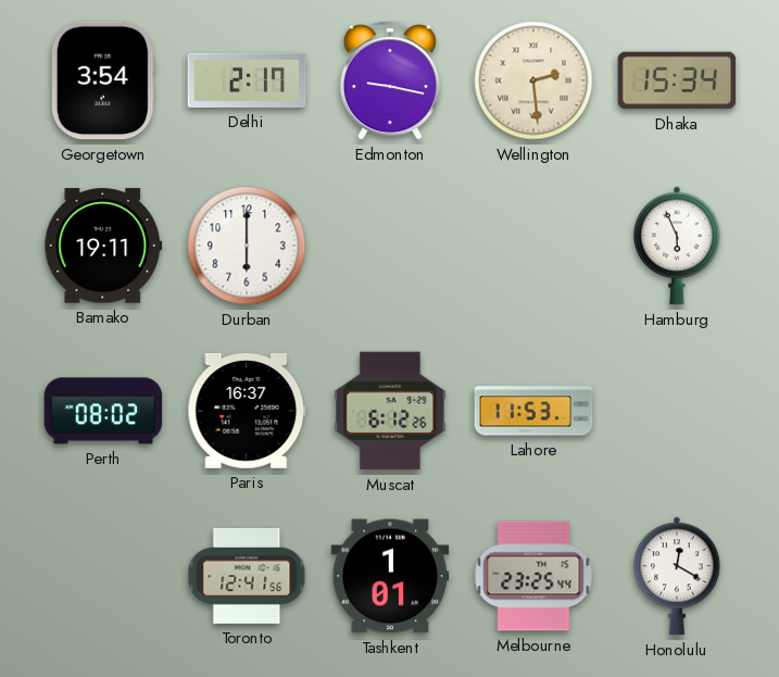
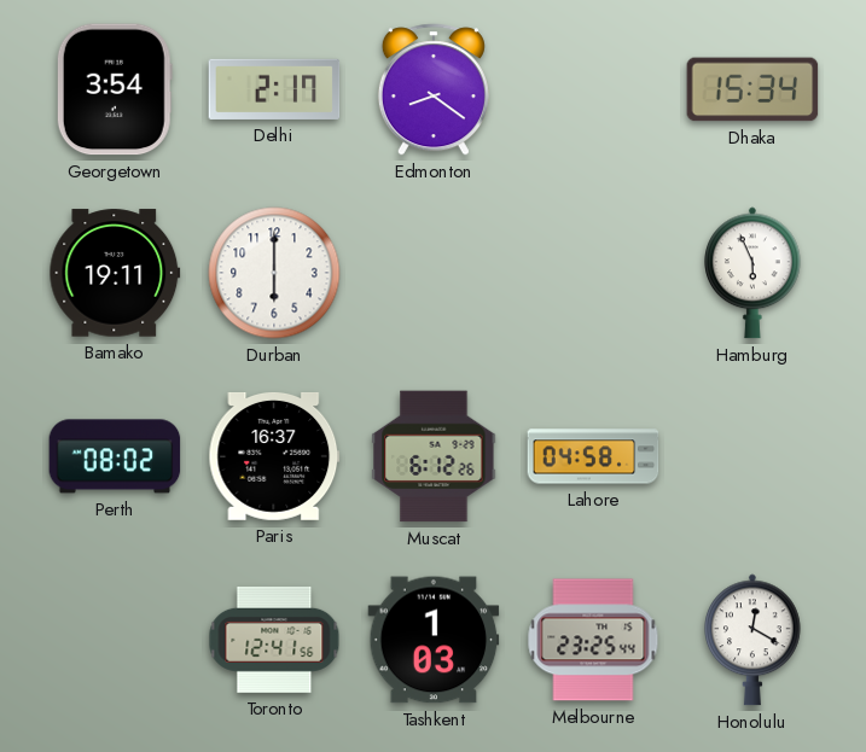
Edmonton: 9:17 -> 8:21 (434, 89)
Wellington: 2:29 -> none (533, 80)
Lahore: 11:53 -> 04:58 (593, 456)
Tashkent: 1:01 -> 1:03 (434, 640)
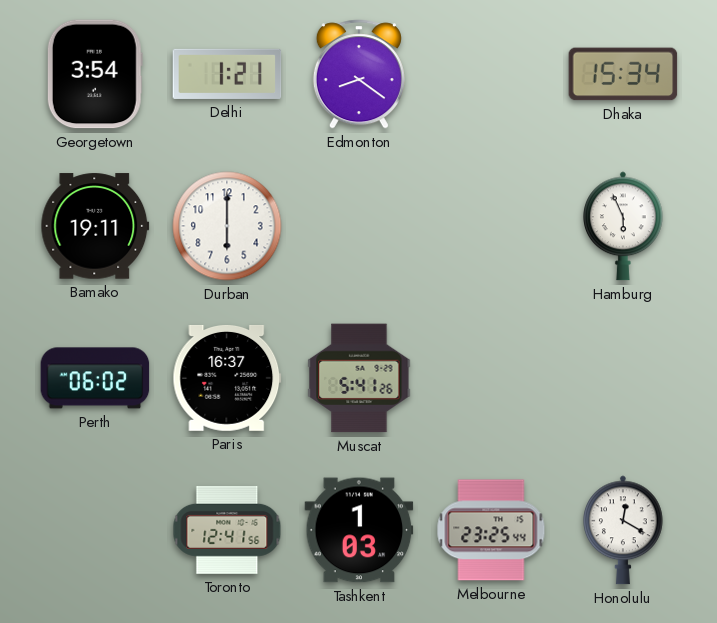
Delhi: 2:17 -> 1:21 (227, 74)
Perth: 08:02 -> 06:02 (95, 378)
Muscat: 6:12 -> 5:41 (359, 378)
Lahore: 04:58 -> none (593, 456)
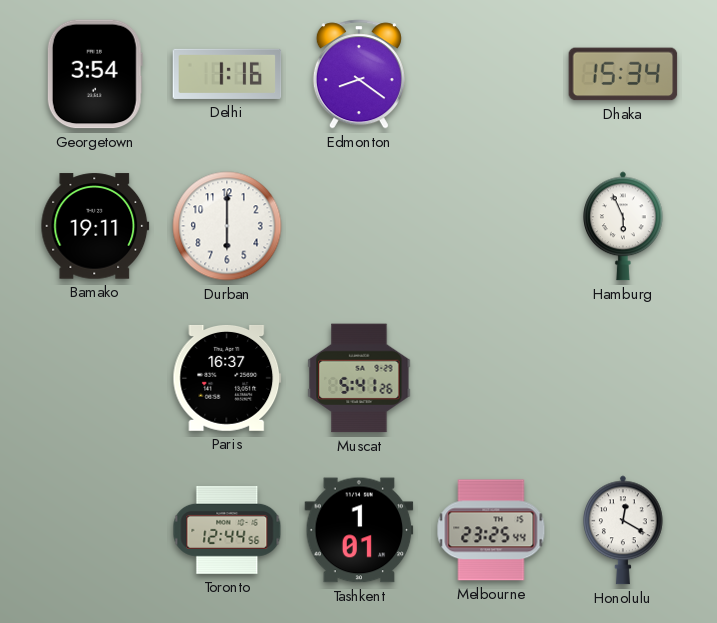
Delhi: 1:21 -> 1:16 (227, 74)
Perth: 06:02 -> none (95, 378)
Toronto: 12:41 -> 12:44 (227, 530)
Tashkent: 1:03 -> 1:01 (359, 530)
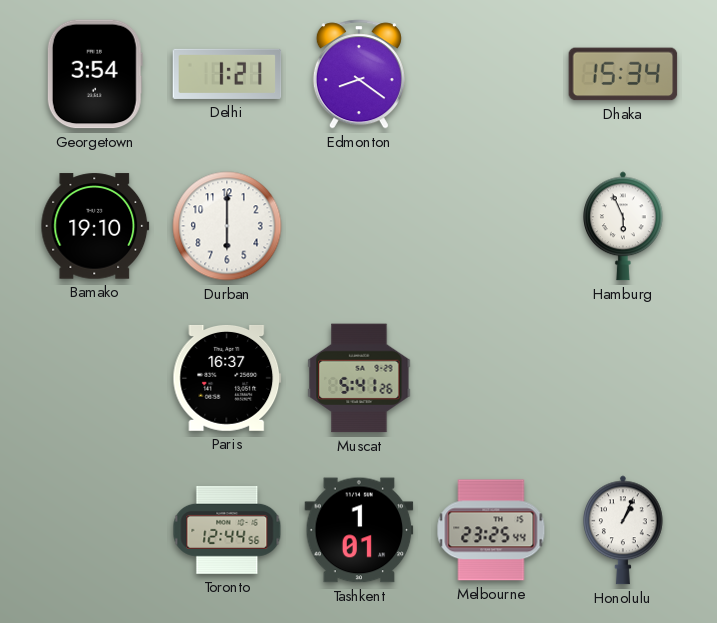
Delhi: 1:16 -> 1:21 (227, 74)
Bamako: 19:11 -> 19:10 (95, 226)
Honolulu: 12:20 -> 1:04 (624, 530)
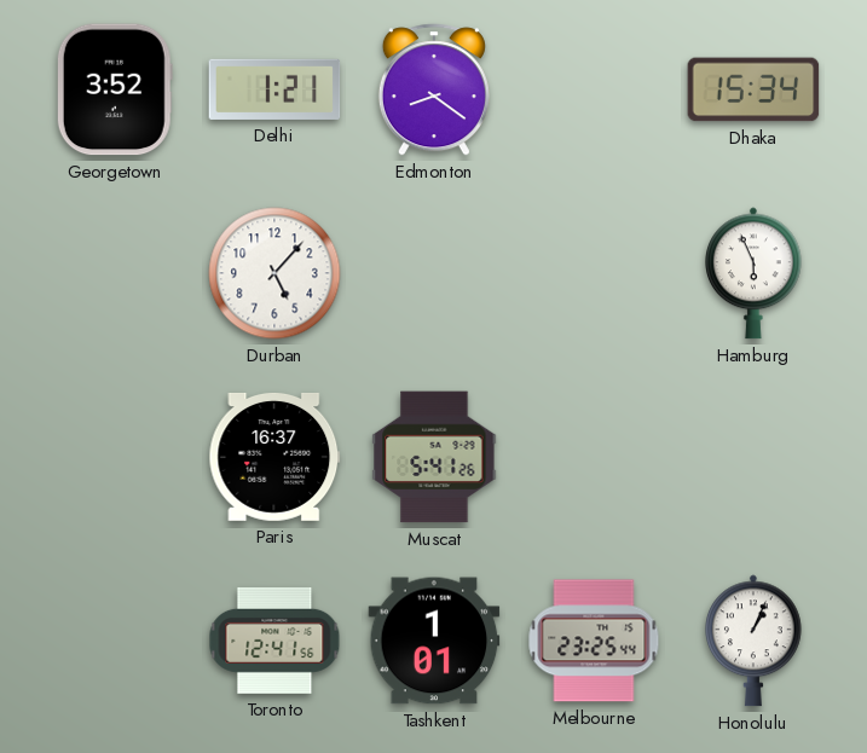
Georgetown: 3:54 -> 3:52 (115, 89)
Bamako: 19:10 -> none (95, 226)
Durban: 6:00 -> 5:07 (274, 273)
Toronto: 12:44 -> 12:41 (274, 641)
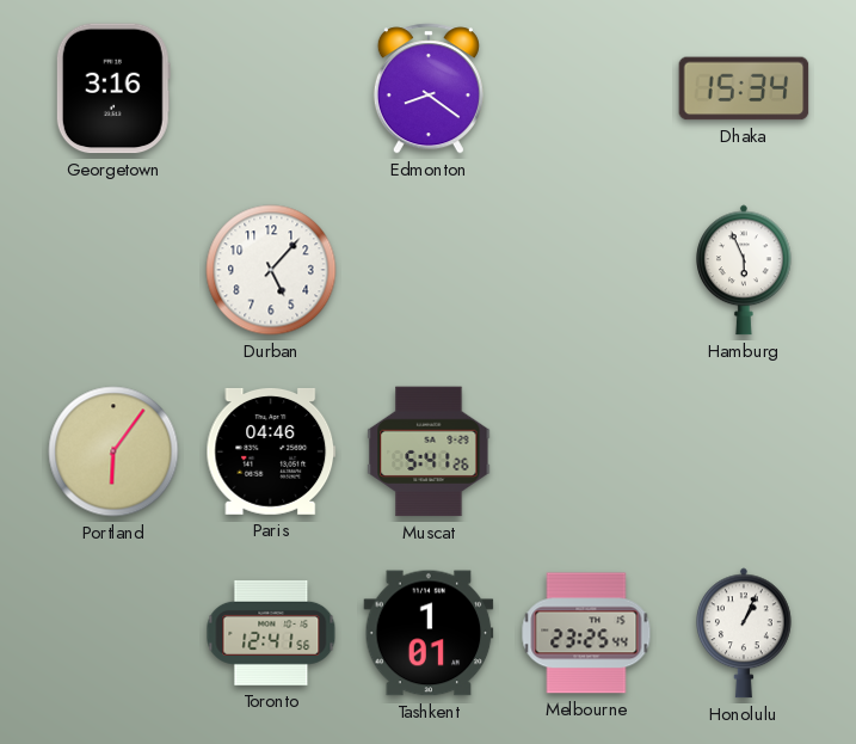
Georgetown: 3:52 -> 3:16 (113, 88)
Delhi: 1:21 -> none (274, 89)
Portland: none -> 6:06 (113, 451)
Paris: 16:37 -> 04:46 (271, 451)
